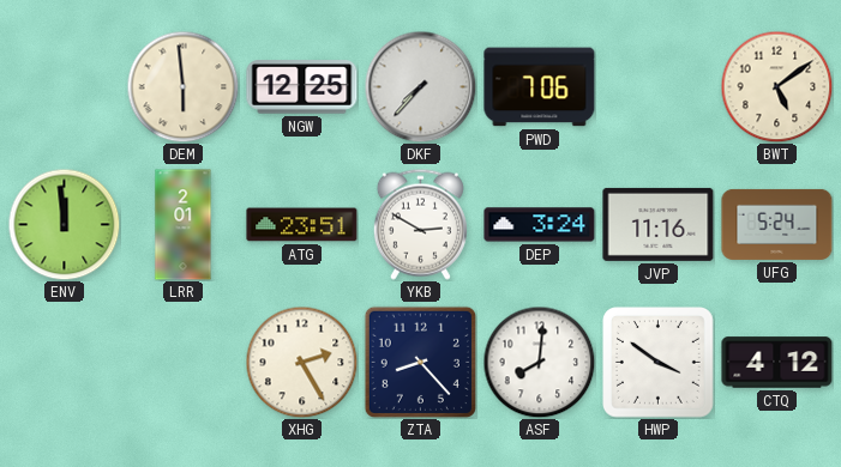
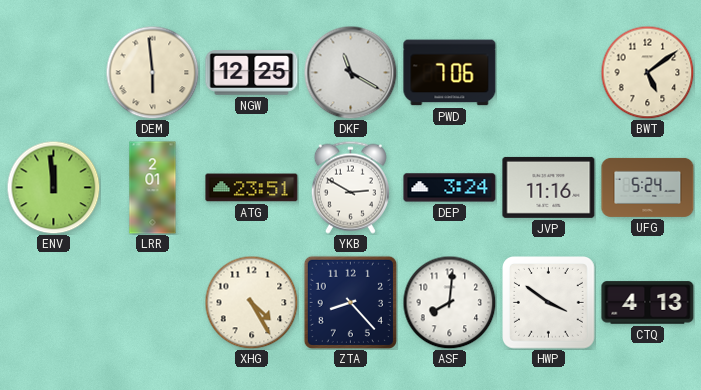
DKF: 7:37 -> 11:20 (350, 72)
XHG: 2:25 -> 4:25 (251, 302)
CTQ: 4:12 -> 4:13 (648, 303)
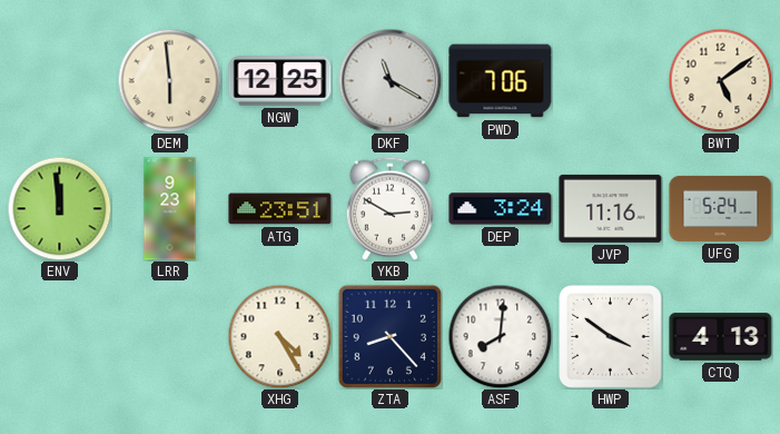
LRR: 2:01 -> 9:23 (170, 209)
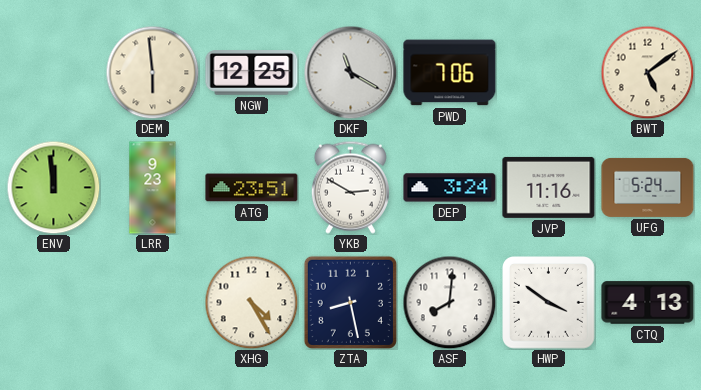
ZTA: 8:23 -> 8:28 (350, 302)
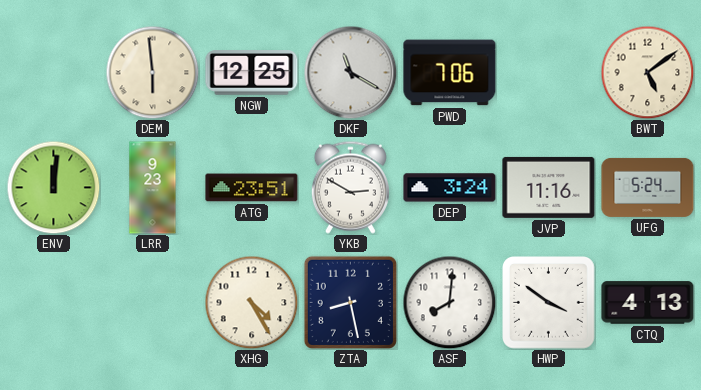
ENV: 11:59 -> 12:01 (53, 187)
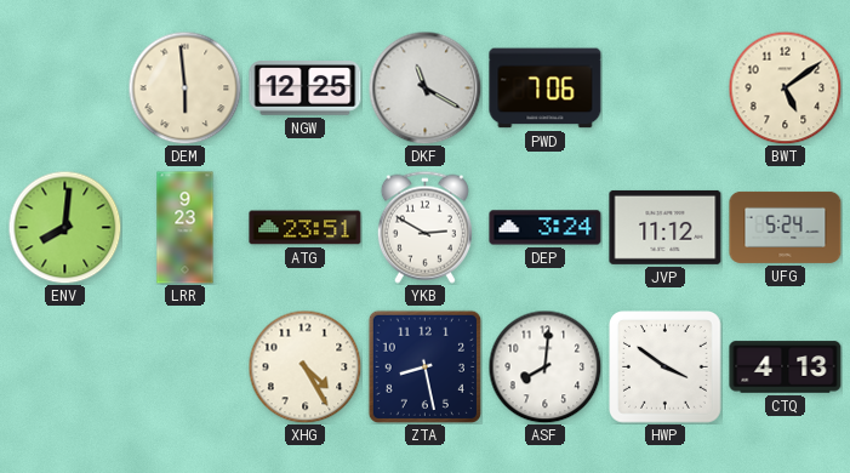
ENV: 12:01 -> 8:01 (64, 227)
JVP: 11:16 -> 11:12 (666, 227)
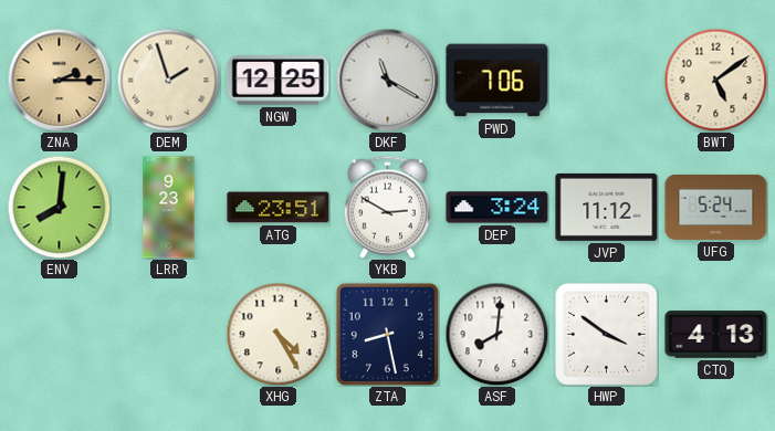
ZNA: none -> 2:15 (59, 80)
DEM: 5:59 -> 1:57 (168, 80)
